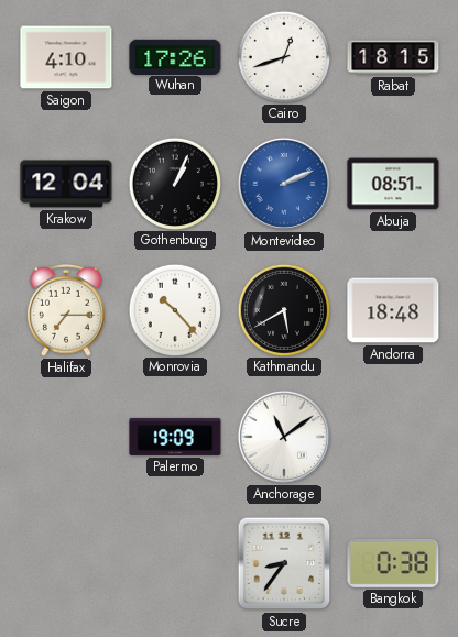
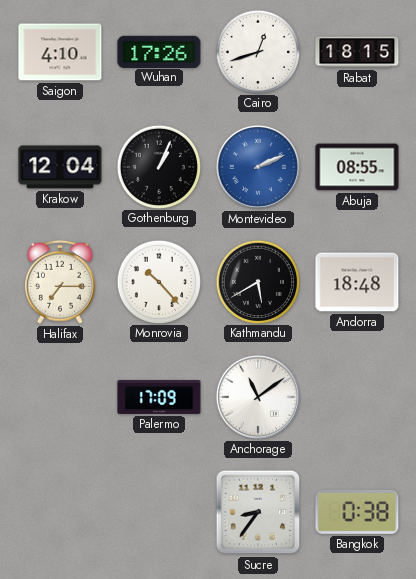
Abuja: 08:51 -> 08:55 (357, 167)
Palermo: 19:09 -> 17:09 (159, 397)
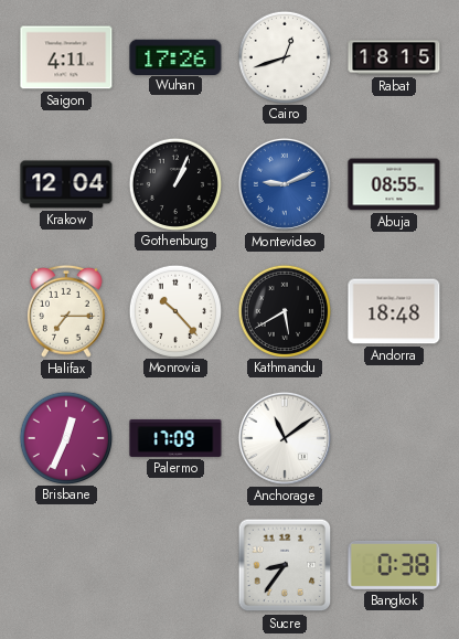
Saigon: 4:10 -> 4:11 (66, 57)
Montevideo: 2:11 -> 9:11 (285, 184)
Brisbane: none -> 12:34 (65, 437)
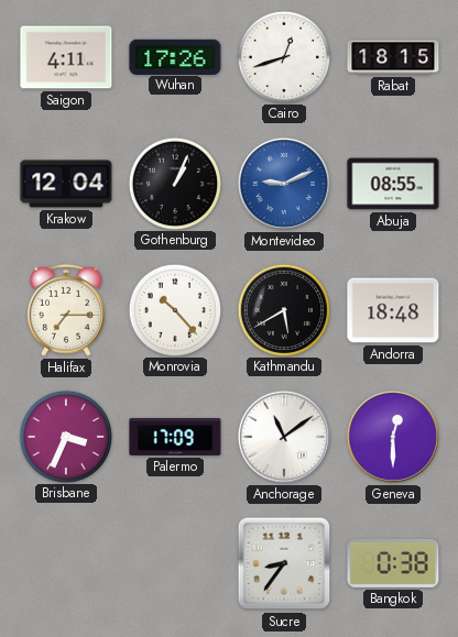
Brisbane: 12:34 -> 3:34 (65, 436)
Geneva: none -> 12:30 (393, 437)
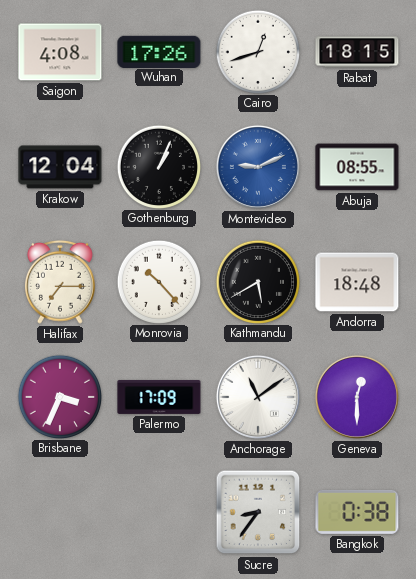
Saigon: 4:11 -> 4:08 (60, 52)
